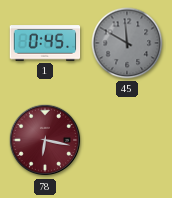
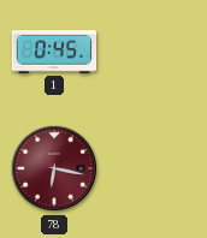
45: 11:50 -> none (127, 43)
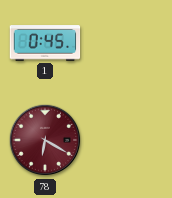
78: 6:17 -> 6:20 (45, 140)
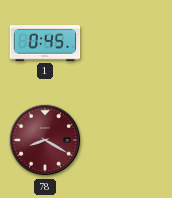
78: 6:20 -> 8:20 (45, 140)
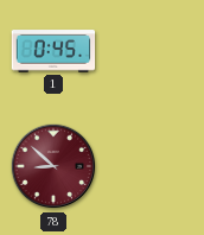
78: 8:20 -> 8:52 (53, 166)
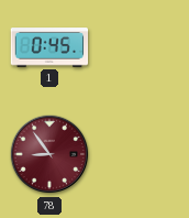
78: 8:52 -> 8:54 (49, 154)
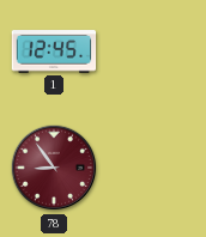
1: 0:45 -> 12:45 (54, 51)
